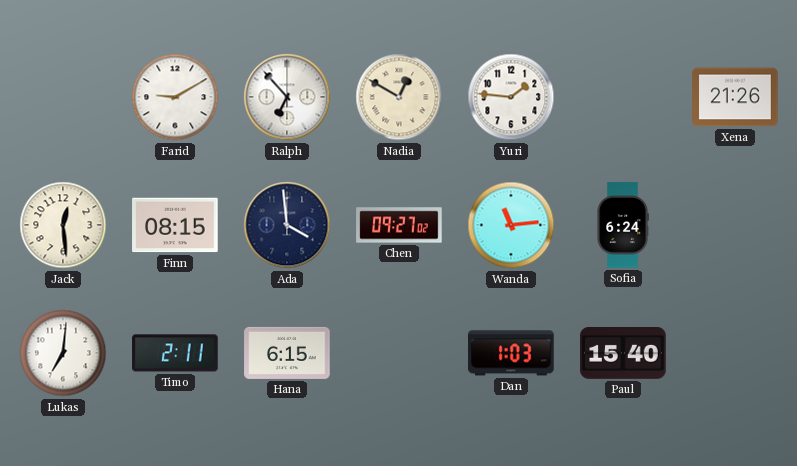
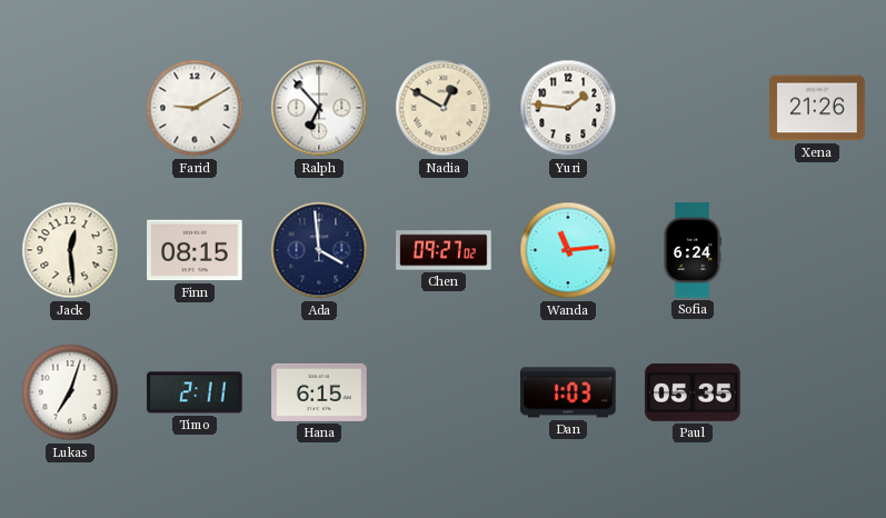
Lukas: 7:01 -> 7:03 (70, 392)
Paul: 15:40 -> 05:35 (693, 394)
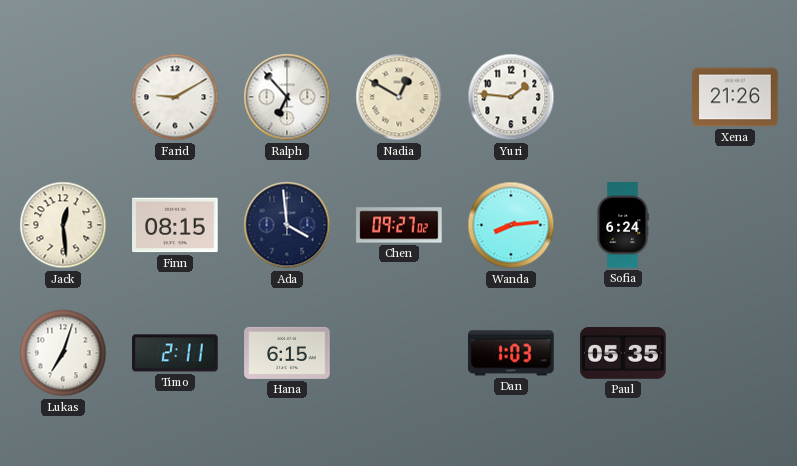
Wanda: 11:14 -> 8:14 (511, 225)
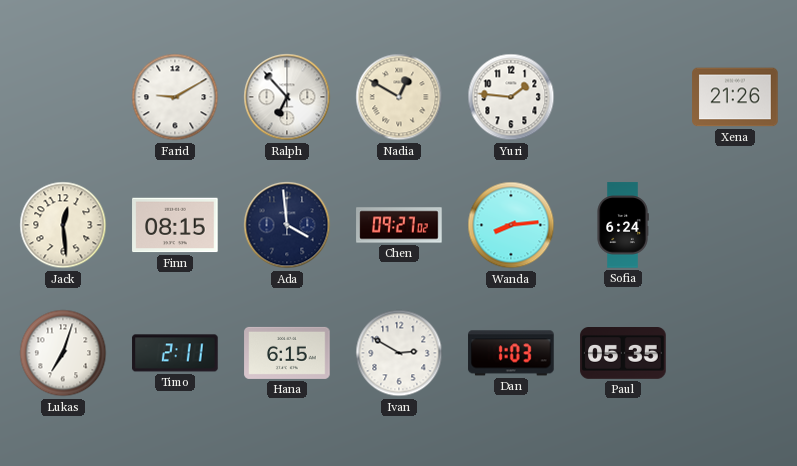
Ivan: none -> 2:50 (399, 353)
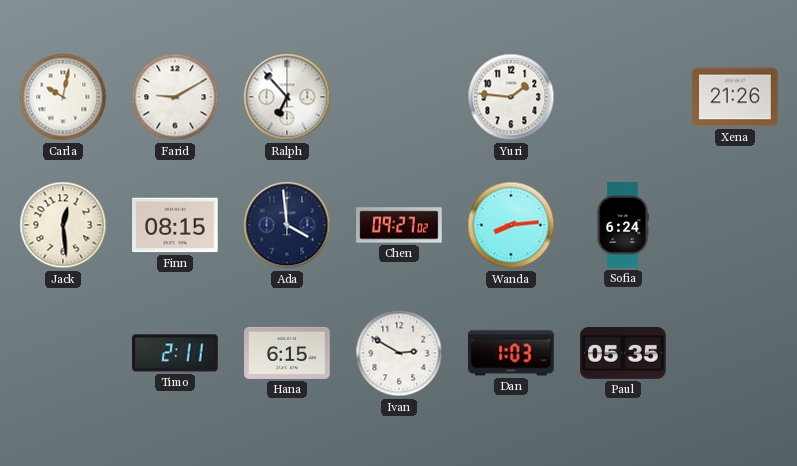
Carla: none -> 10:02 (63, 97)
Nadia: 12:50 -> none (399, 97)
Lukas: 7:03 -> none (63, 353)
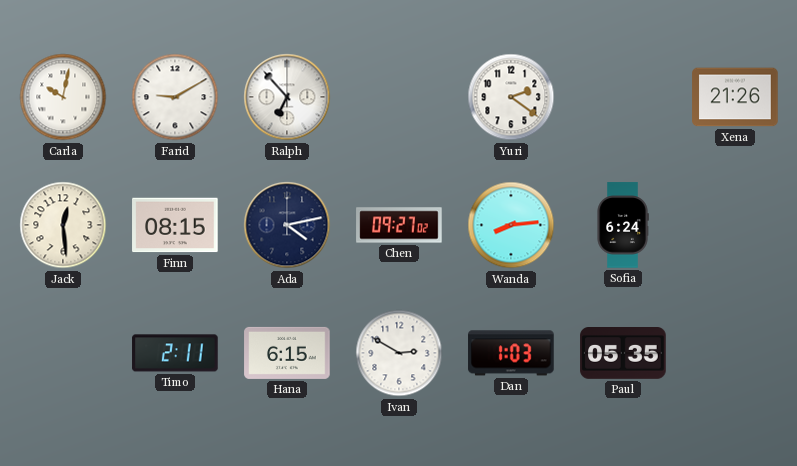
Yuri: 1:46 -> 2:21 (511, 97)
Ada: 3:59 -> 4:13 (287, 225)
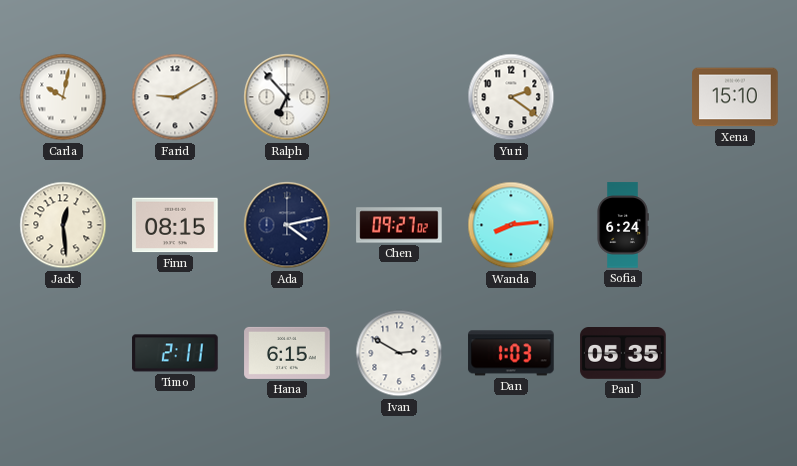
Xena: 21:26 -> 15:10 (735, 97)
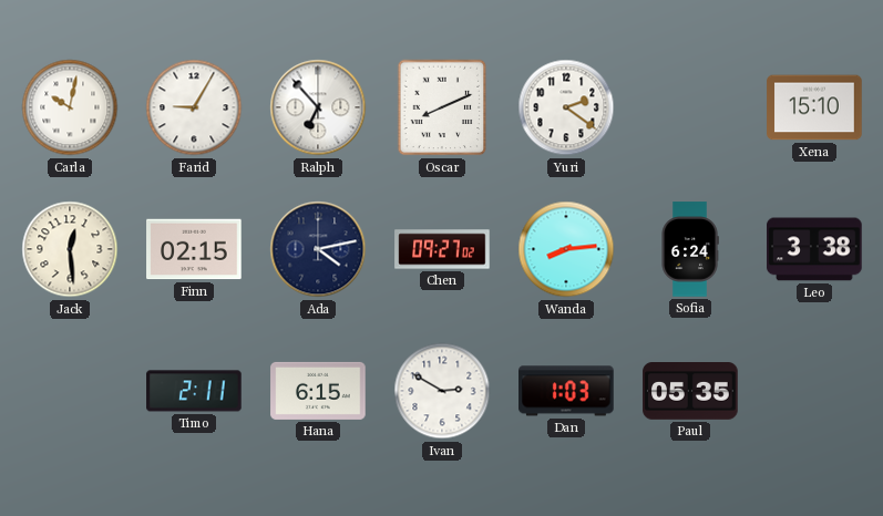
Farid: 9:10 -> 9:05 (194, 107)
Oscar: none -> 8:11 (442, 107)
Finn: 08:15 -> 02:15 (194, 249)
Leo: none -> 3:38 (814, 249)
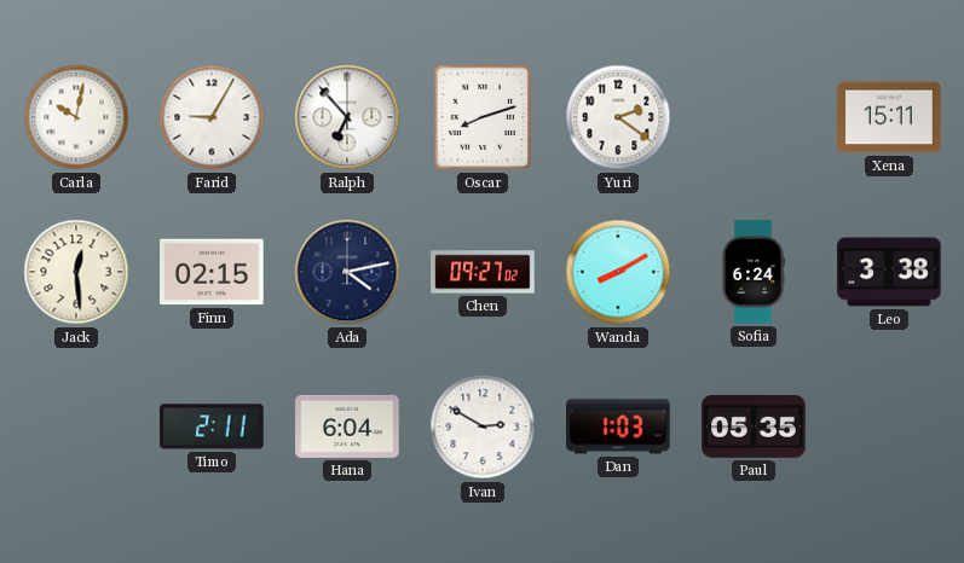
Oscar: 8:11 -> 8:12 (483, 117)
Xena: 15:10 -> 15:11 (889, 117)
Wanda: 8:14 -> 8:10 (618, 272)
Hana: 6:15 -> 6:04 (347, 426)
